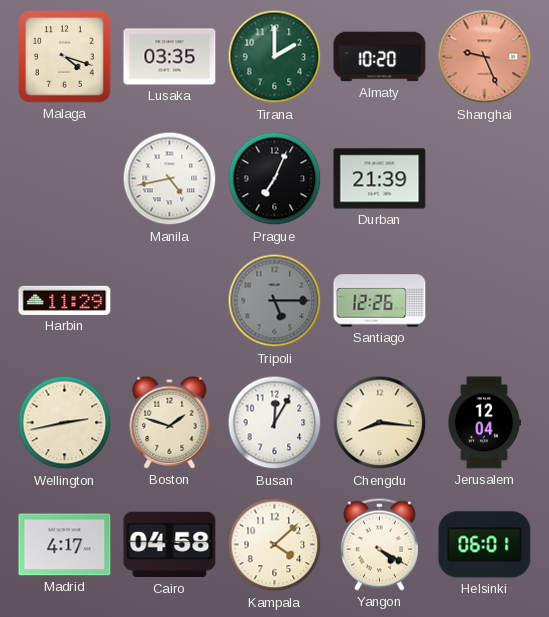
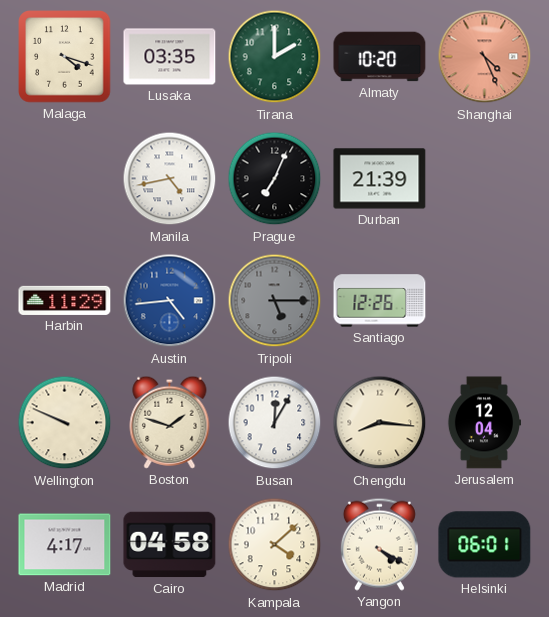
Shanghai: 9:26 -> 4:26 (485, 57)
Austin: none -> 4:44 (170, 301)
Wellington: 2:43 -> 9:49 (65, 423)
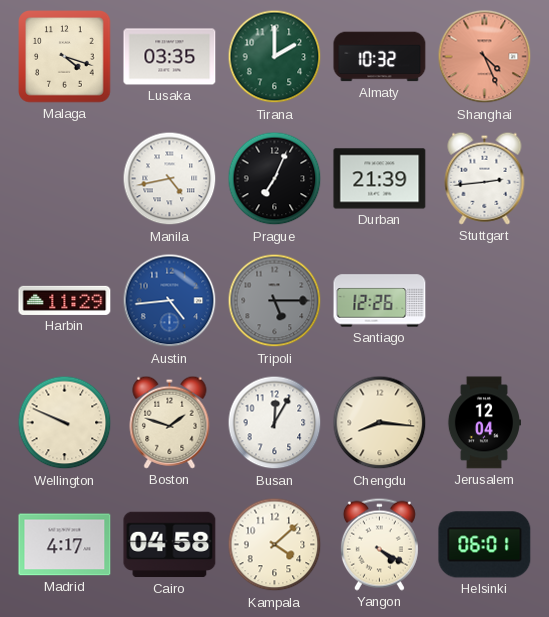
Almaty: 10:20 -> 10:32 (380, 57)
Stuttgart: none -> 2:44 (485, 178)
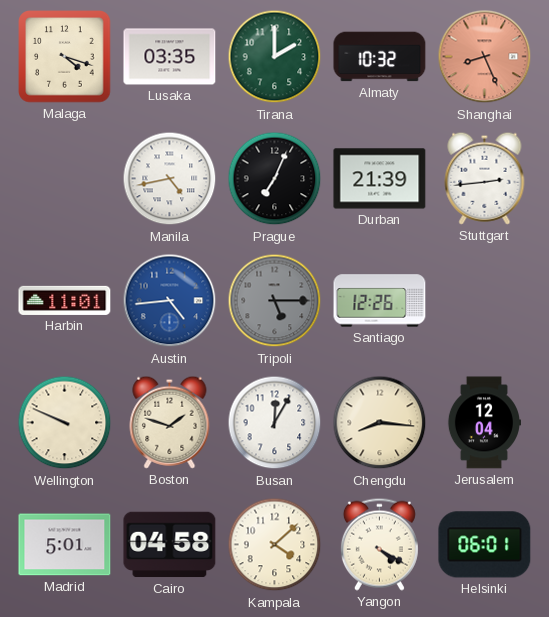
Shanghai: 4:26 -> 8:26 (485, 57)
Harbin: 11:29 -> 11:01 (65, 300)
Madrid: 4:17 -> 5:01 (65, 545)
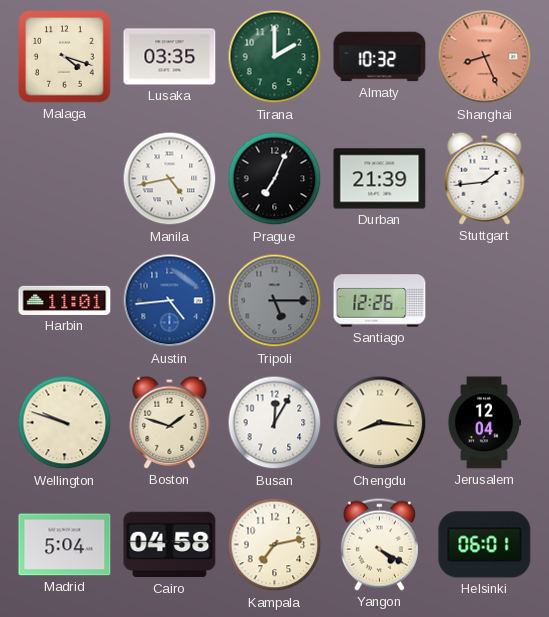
Stuttgart: 2:44 -> 1:44 (485, 178)
Wellington: 9:49 -> 9:48 (65, 423)
Madrid: 5:01 -> 5:04 (65, 545)
Kampala: 4:08 -> 7:13 (275, 545)
